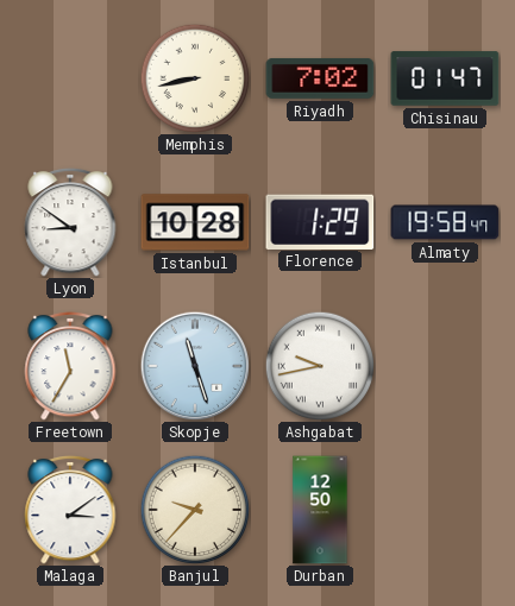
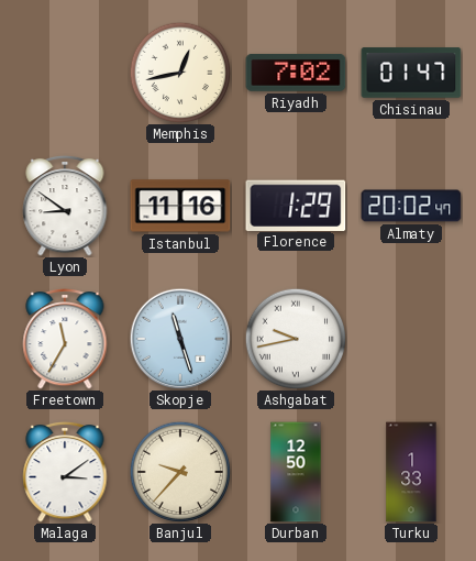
Memphis: 8:43 -> 12:43 (180, 73)
Istanbul: 10:28 -> 11:16 (180, 206)
Almaty: 19:58 -> 20:02 (411, 206)
Turku: none -> 1:33 (411, 472)
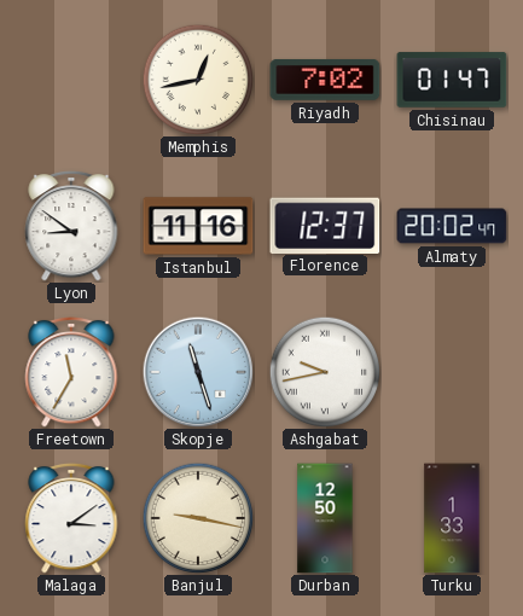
Florence: 1:29 -> 12:37 (325, 225)
Banjul: 9:37 -> 9:17 (198, 518)
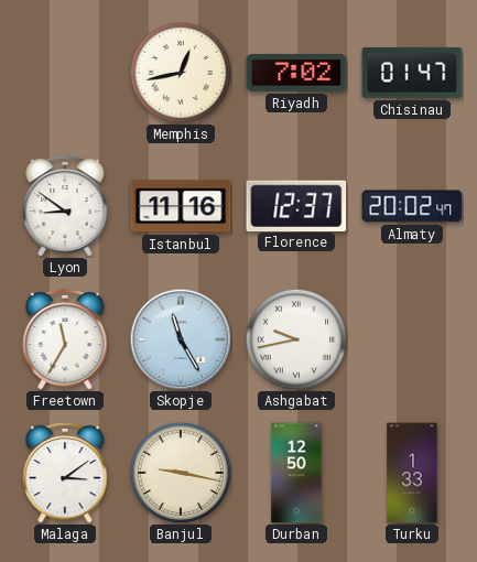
Skopje: 11:27 -> 11:25 (181, 339)
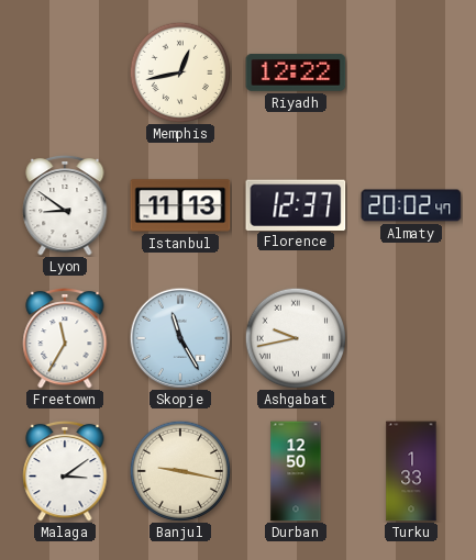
Riyadh: 7:02 -> 12:22 (296, 72)
Chisinau: 01:47 -> none (412, 73)
Istanbul: 11:16 -> 11:13 (180, 205)
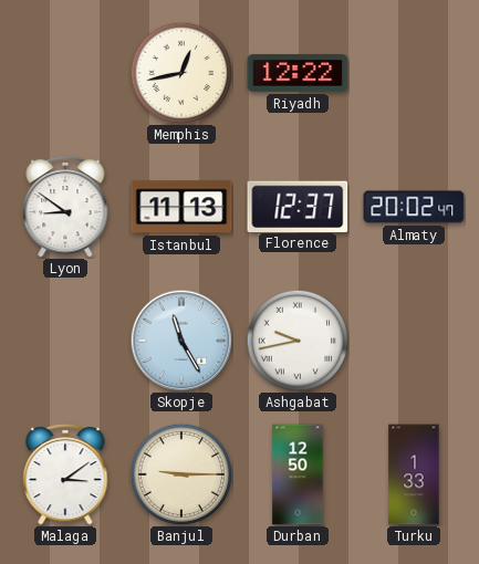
Freetown: 11:35 -> none (65, 338)
Banjul: 9:17 -> 9:15 (181, 474)
